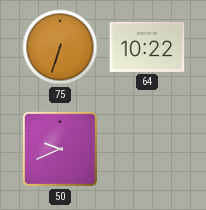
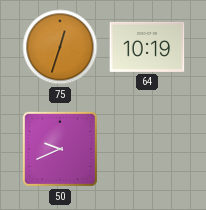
75: 6:33 -> 12:33 (60, 47)
64: 10:22 -> 10:19 (147, 47)
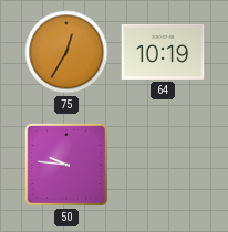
75: 12:33 -> 12:35 (66, 52)
50: 9:41 -> 9:46 (66, 165)
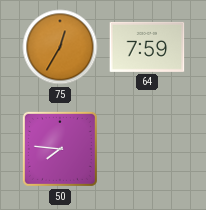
64: 10:19 -> 7:59 (147, 47)
50: 9:46 -> 7:46 (60, 149)
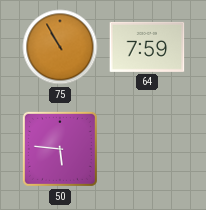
75: 12:35 -> 10:55 (60, 47)
50: 7:46 -> 5:46 (60, 149)
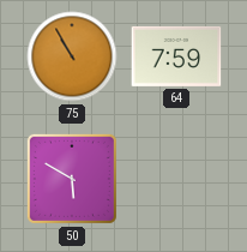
50: 5:46 -> 5:50 (72, 179)
